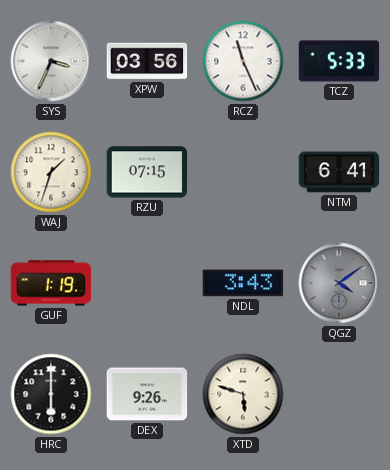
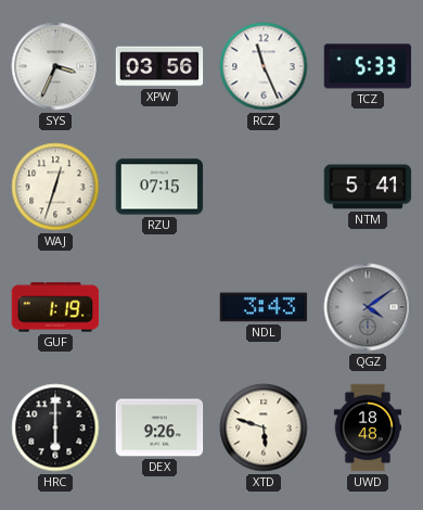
WAJ: 1:33 -> 12:33 (55, 187)
NTM: 6:41 -> 5:41 (368, 187)
UWD: none -> 18:48 (367, 428)
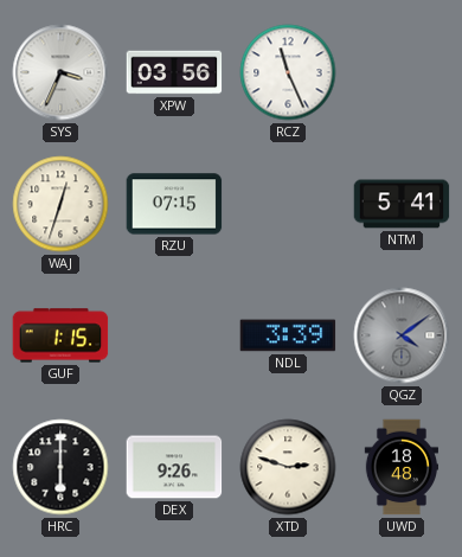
TCZ: 5:33 -> none (368, 66)
GUF: 1:19 -> 1:15 (60, 335)
NDL: 3:43 -> 3:39 (288, 335)
XTD: 5:48 -> 2:48 (288, 467)
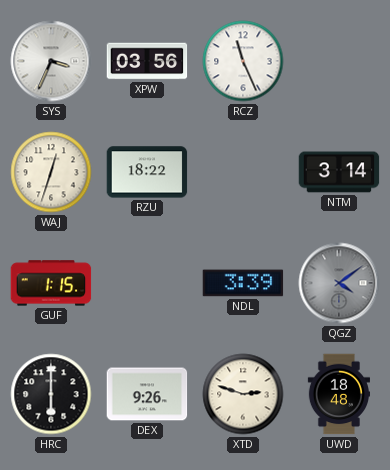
RZU: 07:15 -> 18:22 (147, 172)
NTM: 5:41 -> 3:14 (339, 172)
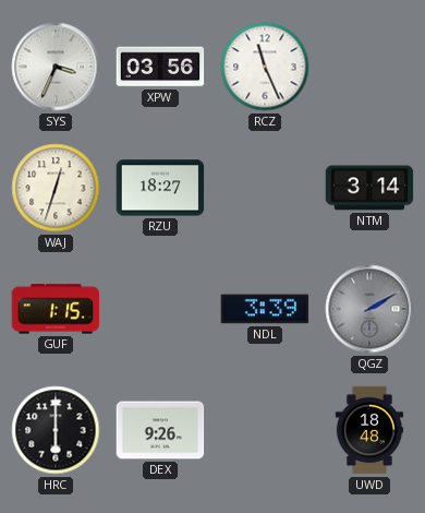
RZU: 18:22 -> 18:27 (160, 188)
QGZ: 4:09 -> 2:10 (369, 309)
XTD: 2:48 -> none (243, 394)
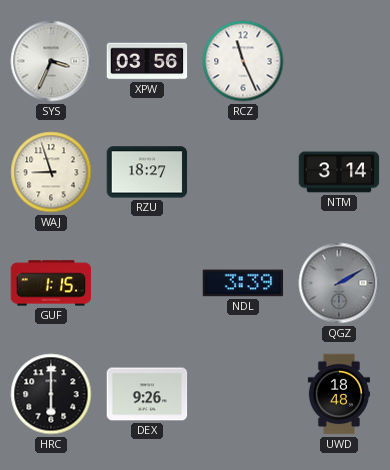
WAJ: 12:33 -> 8:57 (51, 172)
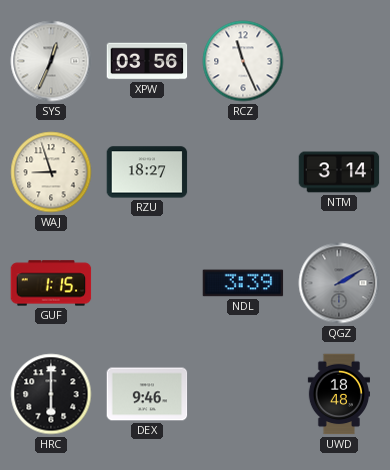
SYS: 3:34 -> 12:34 (51, 61)
DEX: 9:26 -> 9:46 (147, 394)
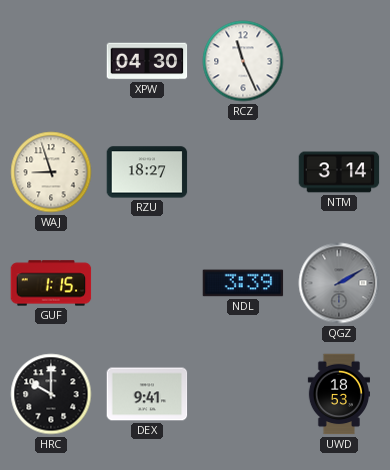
SYS: 12:34 -> none (51, 61)
XPW: 03:56 -> 04:30 (147, 61)
HRC: 6:00 -> 10:00 (51, 394)
DEX: 9:46 -> 9:41 (147, 394)
UWD: 18:48 -> 18:53 (338, 394)
